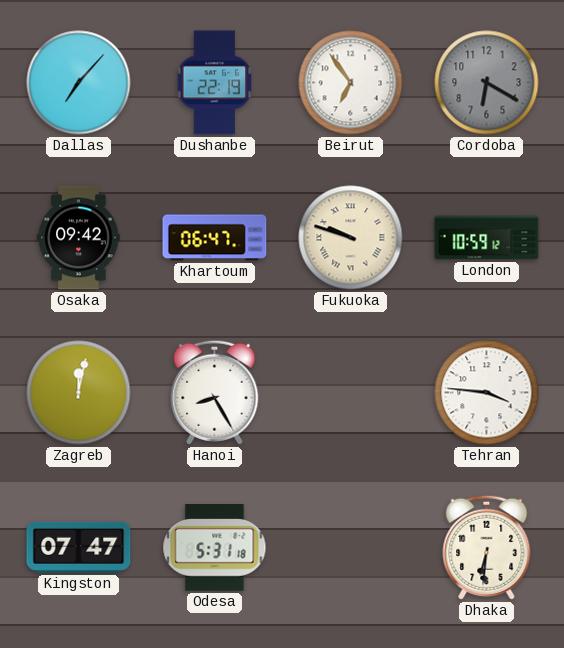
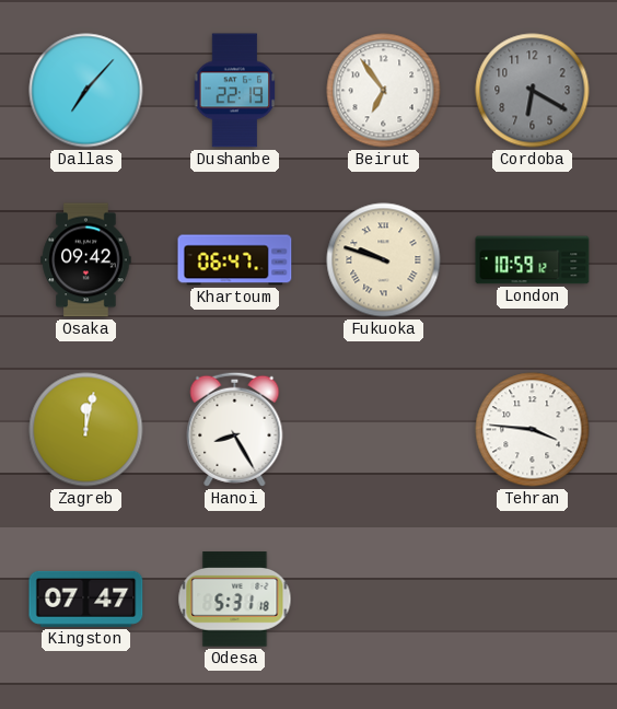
Dhaka: 6:31 -> none (487, 547)
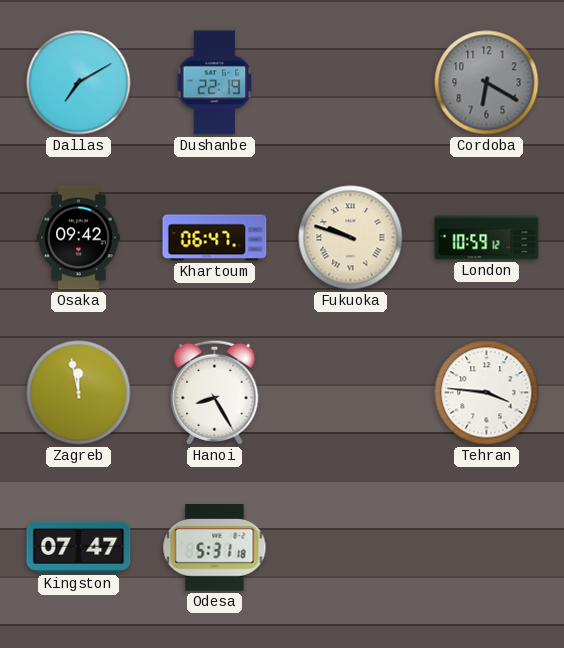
Dallas: 7:07 -> 7:10 (79, 83)
Beirut: 6:54 -> none (384, 91)
Zagreb: 12:02 -> 11:58 (79, 393)
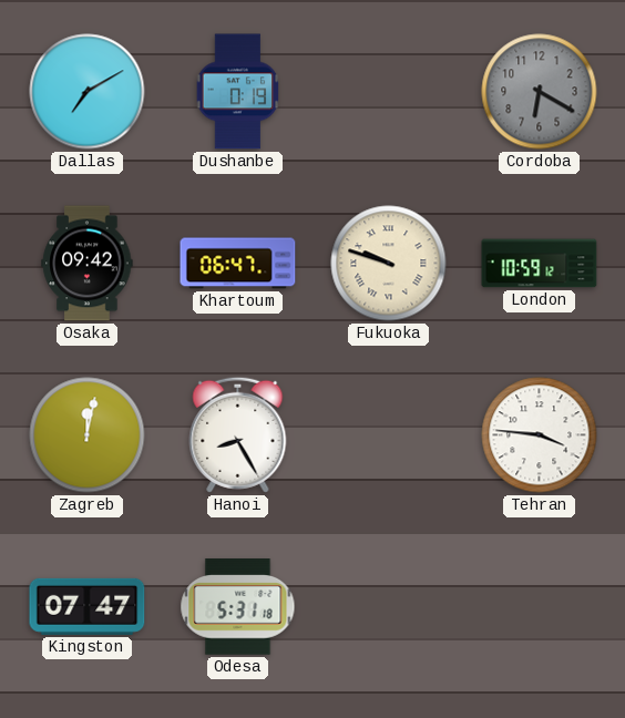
Dushanbe: 22:19 -> 0:19 (238, 92)
Zagreb: 11:58 -> 12:02 (88, 435)
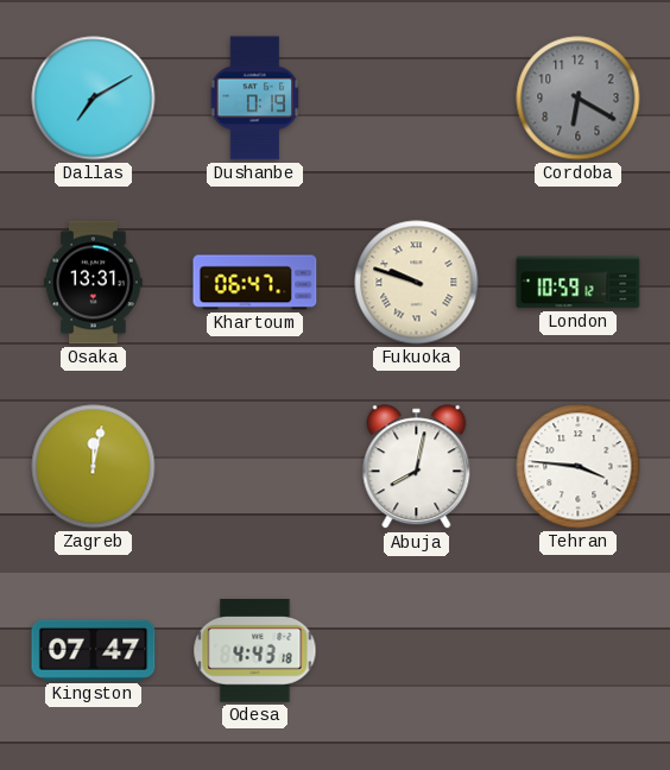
Osaka: 09:42 -> 13:31 (94, 283)
Hanoi: 8:25 -> none (238, 434)
Abuja: none -> 8:02 (417, 467)
Odesa: 5:31 -> 4:43 (255, 651)
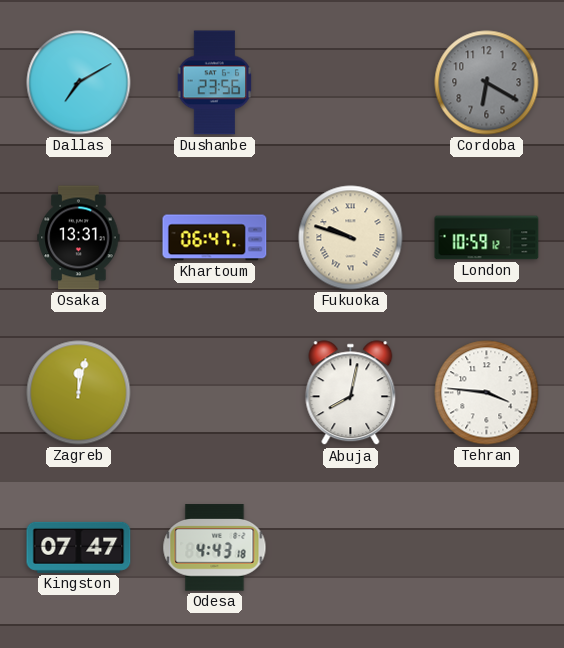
Dushanbe: 0:19 -> 23:56 (215, 83)
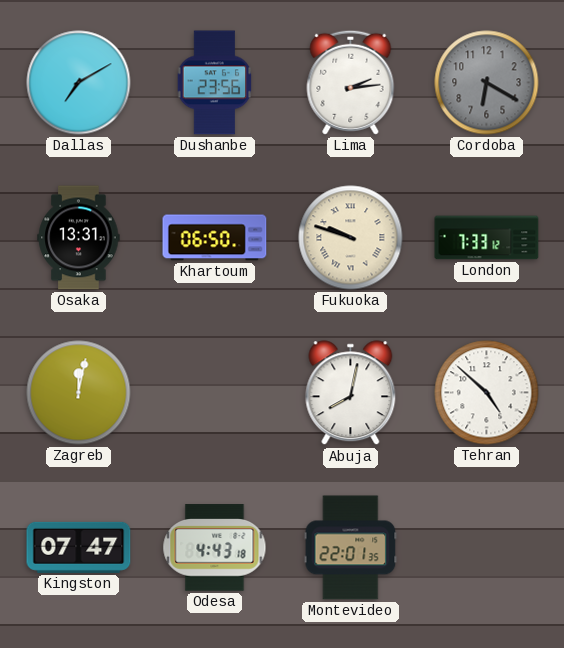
Lima: none -> 2:14 (351, 82)
Khartoum: 06:47 -> 06:50 (215, 238)
London: 10:59 -> 7:33 (487, 238)
Tehran: 3:46 -> 4:52 (487, 393)
Montevideo: none -> 22:01 (351, 548)
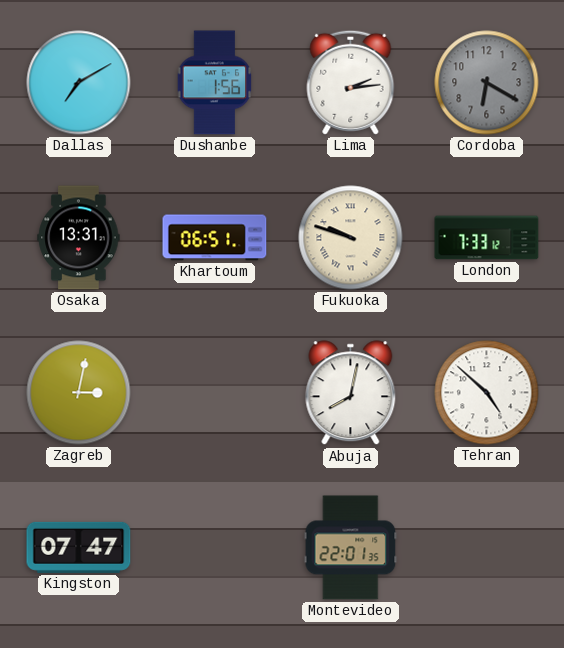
Dushanbe: 23:56 -> 1:56 (215, 83)
Khartoum: 06:50 -> 06:51 (215, 238)
Zagreb: 12:02 -> 3:02 (79, 393)
Odesa: 4:43 -> none (215, 548)
